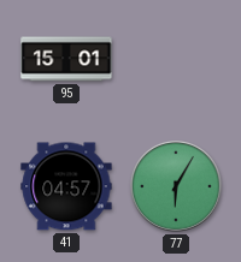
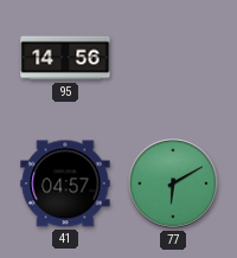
95: 15:01 -> 14:56 (65, 58)
77: 6:05 -> 6:10 (174, 185)
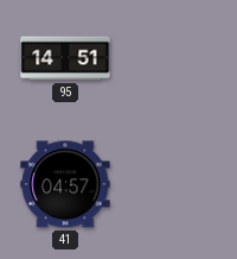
95: 14:56 -> 14:51 (65, 58)
77: 6:10 -> none (174, 185)
